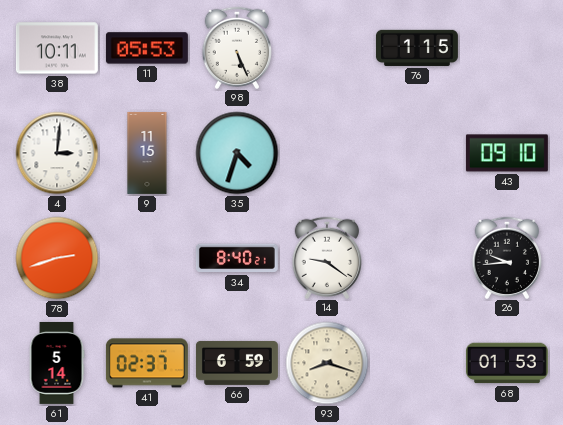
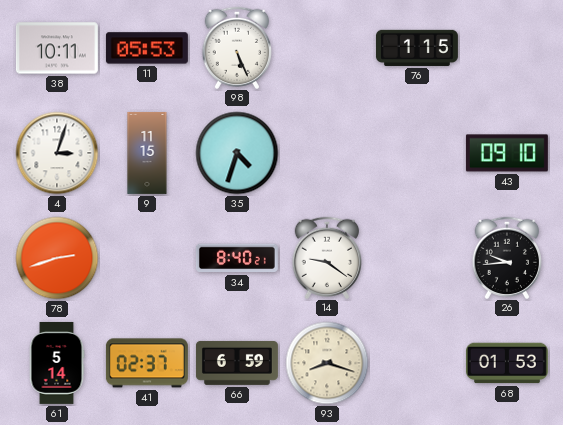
4: 3:01 -> 3:03 (57, 153)
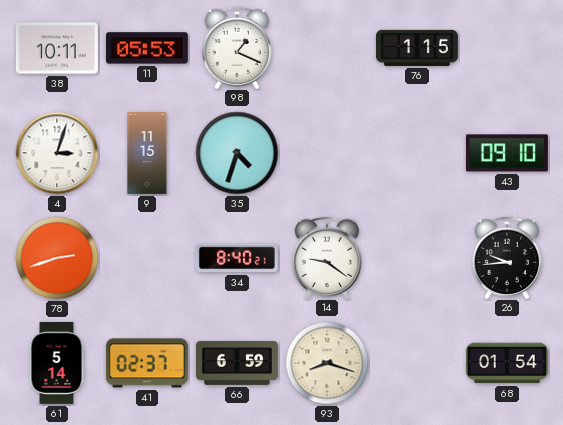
98: 5:26 -> 1:19 (236, 47)
68: 01:53 -> 01:54 (507, 363)
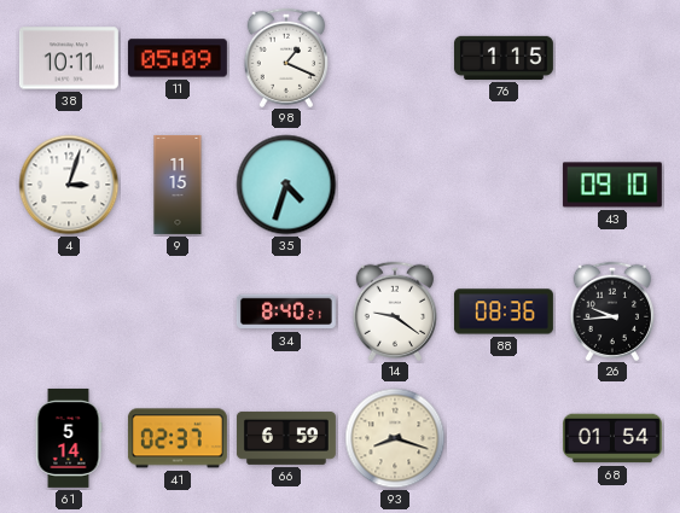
11: 05:53 -> 05:09 (178, 58)
78: 2:42 -> none (57, 258)
88: none -> 08:36 (504, 311)
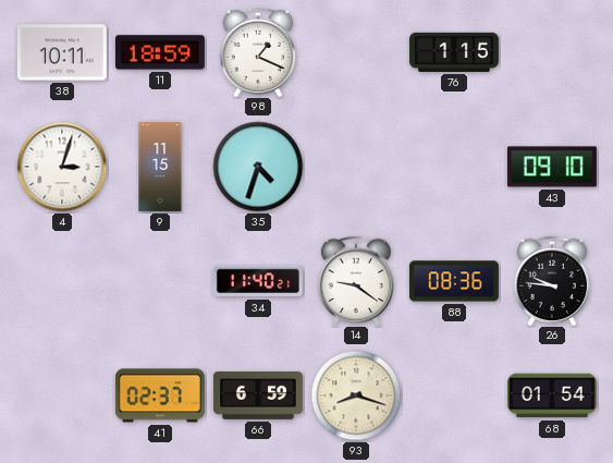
11: 05:09 -> 18:59 (160, 52)
34: 8:40 -> 11:40 (258, 281)
26: 9:44 -> 9:46 (551, 280)
61: 5:14 -> none (69, 438)
